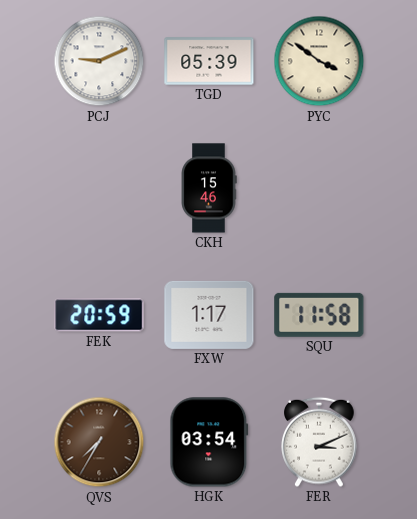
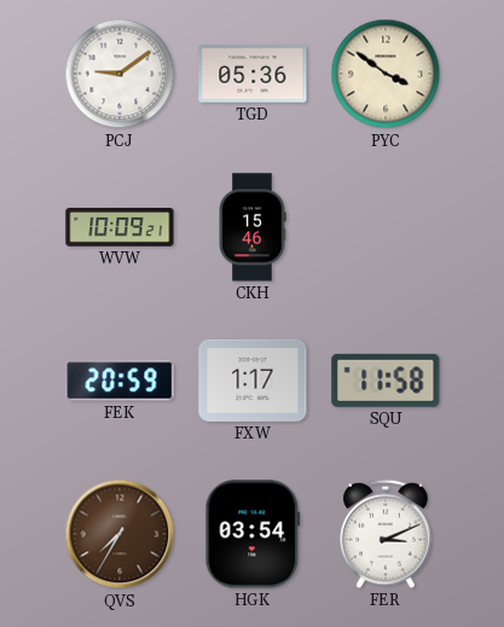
PCJ: 9:11 -> 9:09 (120, 74)
TGD: 05:39 -> 05:36 (253, 74)
WVW: none -> 10:09 (120, 227)
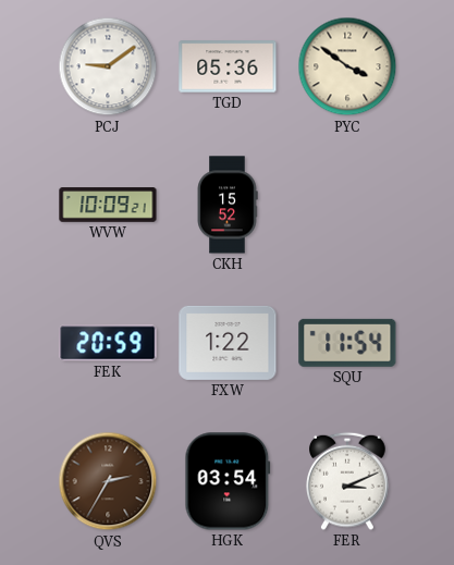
CKH: 15:46 -> 15:52 (228, 205)
FXW: 1:17 -> 1:22 (228, 343)
SQU: 11:58 -> 11:54 (347, 343)
QVS: 7:35 -> 2:35 (108, 481)
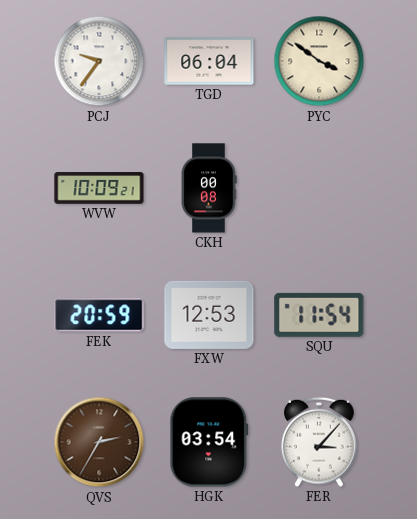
PCJ: 9:09 -> 9:36 (99, 61)
TGD: 05:36 -> 06:04 (209, 61)
CKH: 15:52 -> 00:08 (209, 188)
FXW: 1:22 -> 12:53 (209, 315)
FER: 3:11 -> 3:07 (319, 442)
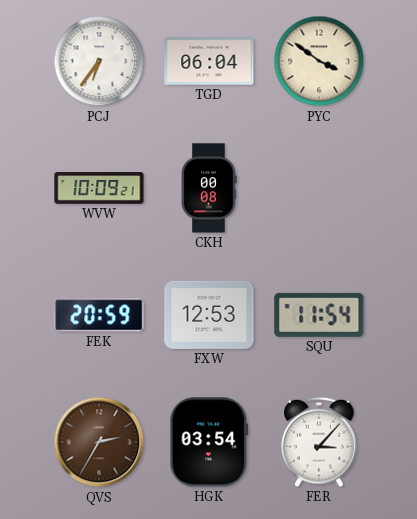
PCJ: 9:36 -> 6:36 (99, 61)
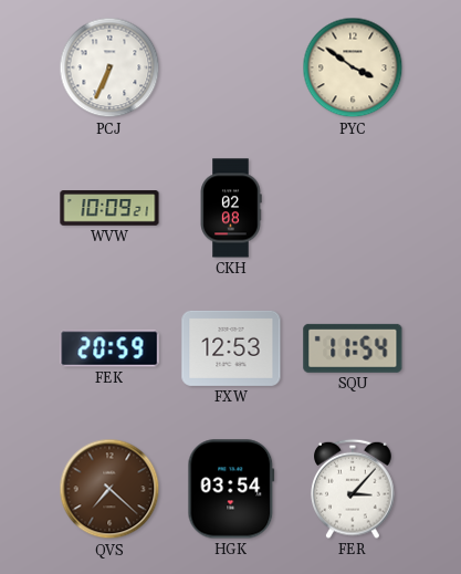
PCJ: 6:36 -> 6:34 (109, 67)
TGD: 06:04 -> none (209, 61)
CKH: 00:08 -> 02:08 (231, 208)
QVS: 2:35 -> 7:22 (109, 489)
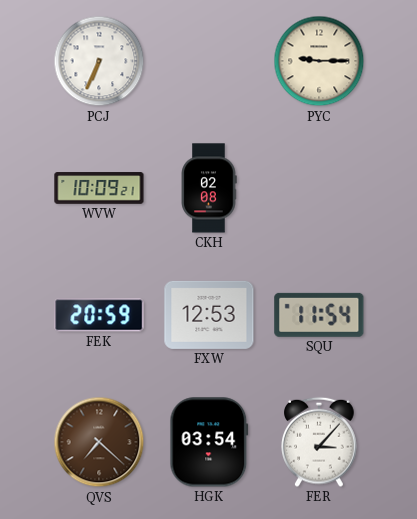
PYC: 3:51 -> 9:15 (319, 61)
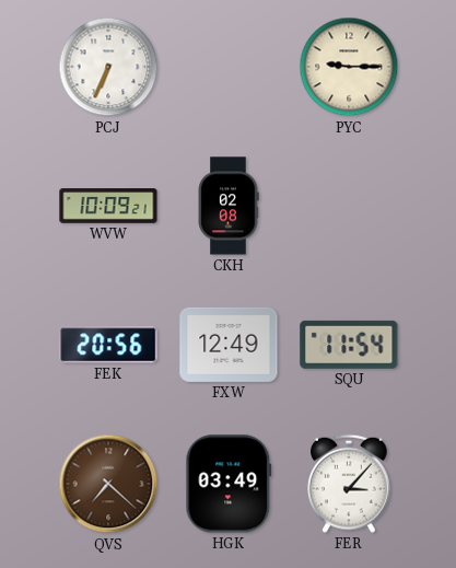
FEK: 20:59 -> 20:56 (108, 345)
FXW: 12:53 -> 12:49 (229, 345)
HGK: 03:54 -> 03:49 (229, 484)
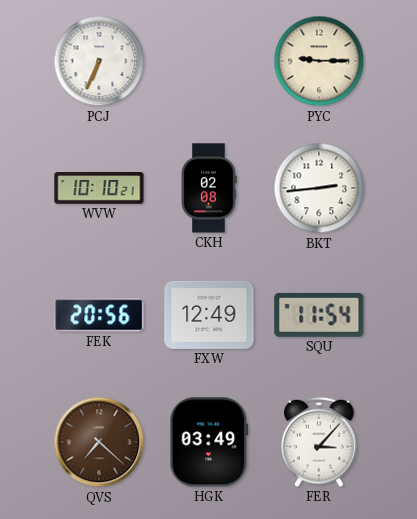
WVW: 10:09 -> 10:10 (99, 188)
BKT: none -> 2:44 (319, 188)
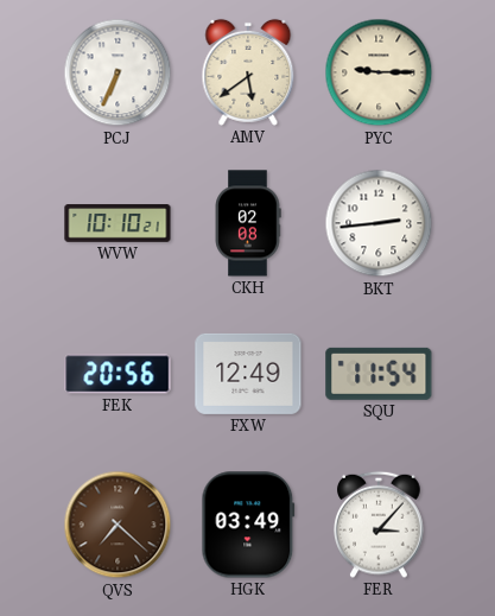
AMV: none -> 5:39 (248, 72)
